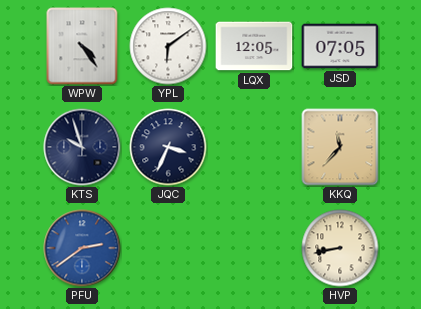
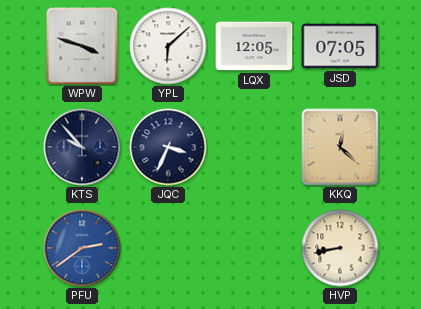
WPW: 4:24 -> 3:48 (82, 46)
YPL: 6:09 -> 6:08 (168, 46)
KTS: 9:57 -> 9:53 (82, 147)
KKQ: 11:37 -> 12:22 (340, 147)
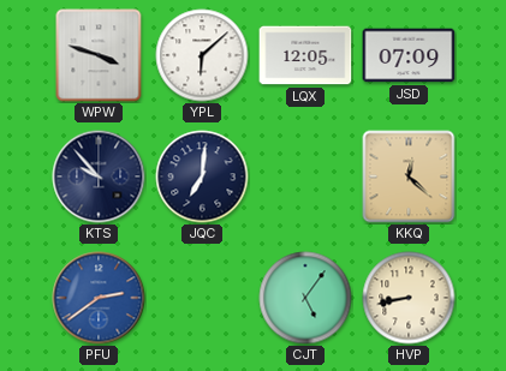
JSD: 07:05 -> 07:09 (409, 55)
JQC: 3:34 -> 7:01 (202, 176)
CJT: none -> 5:06 (305, 298)
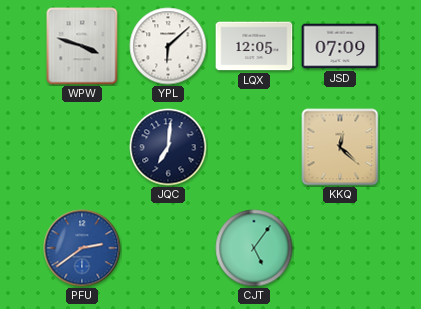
KTS: 9:53 -> none (99, 176)
HVP: 8:43 -> none (409, 298)
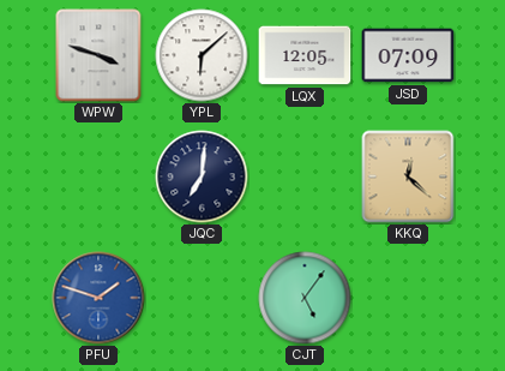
PFU: 2:39 -> 1:48 (98, 298)
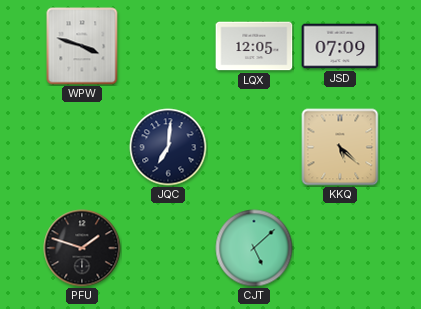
YPL: 6:08 -> none (202, 55)
KKQ: 12:22 -> 5:22 (340, 147)
PFU dial: blue -> black (82, 248)
CJT: 5:06 -> 5:08 (254, 248)
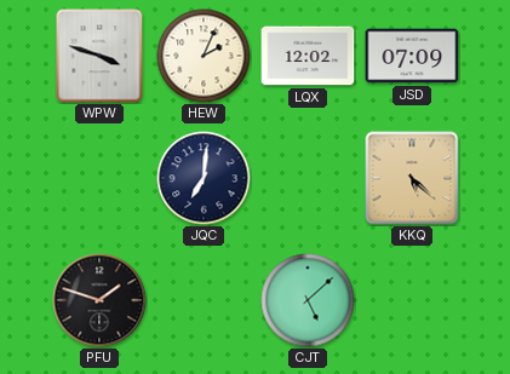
HEW: none -> 2:04 (204, 56)
LQX: 12:05 -> 12:02 (308, 56)
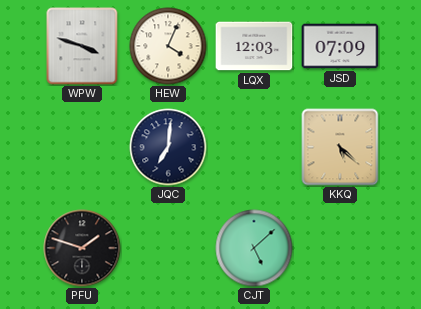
HEW: 2:04 -> 4:04 (168, 46)
LQX: 12:02 -> 12:03 (254, 46)
